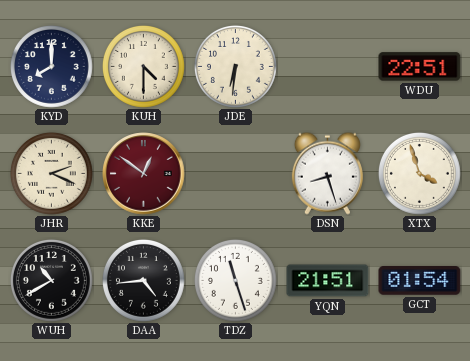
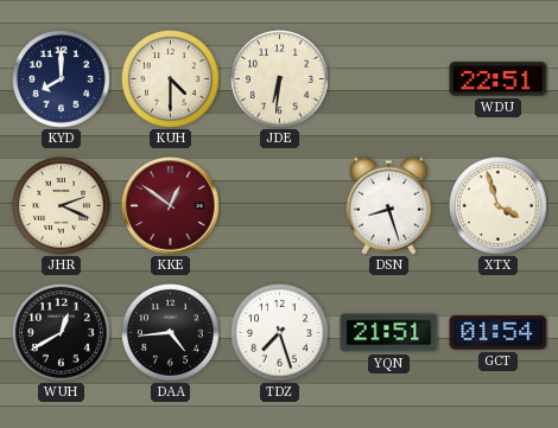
WUH: 10:40 -> 12:40 (61, 332)
TDZ: 11:27 -> 7:27 (279, 332)
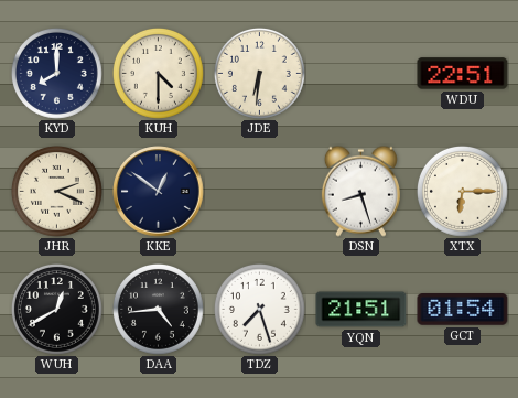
KKE dial: burgundy -> navy (159, 192)
XTX: 3:57 -> 6:15 (462, 191)
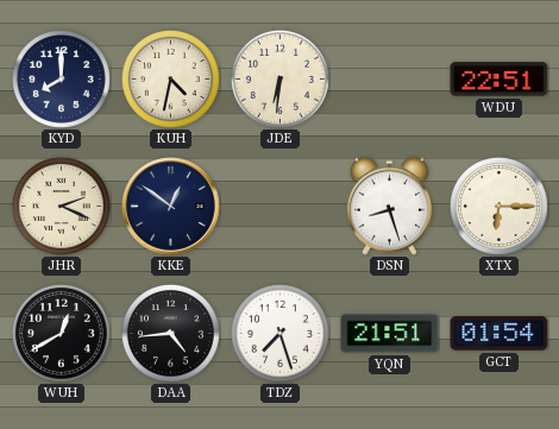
KUH: 4:30 -> 4:32 (170, 78)
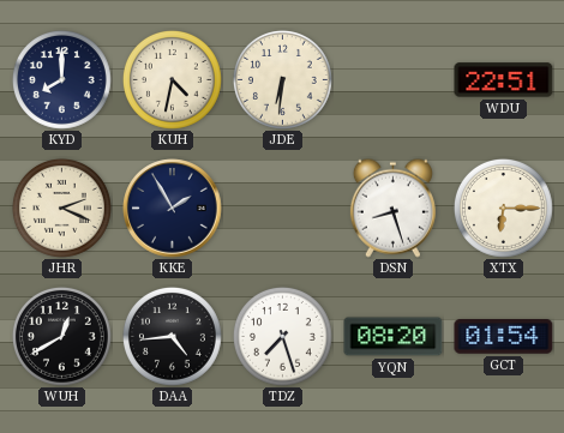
KKE: 12:51 -> 1:55 (173, 209)
YQN: 21:51 -> 08:20 (394, 337)
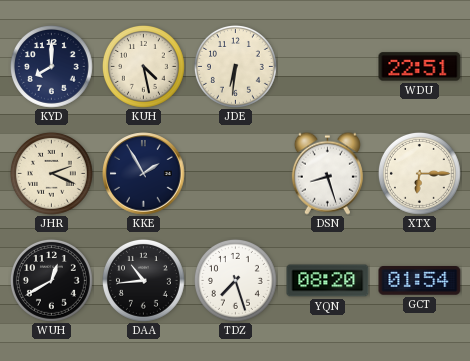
KUH: 4:32 -> 4:28 (143, 66)
DAA: 4:44 -> 10:44 (143, 280)
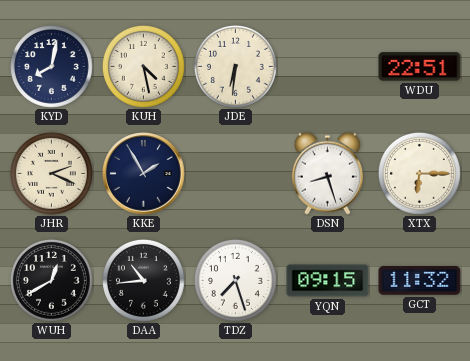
KYD: 8:00 -> 8:02 (51, 66)
YQN: 08:20 -> 09:15 (328, 281)
GCT: 01:54 -> 11:32 (420, 281)
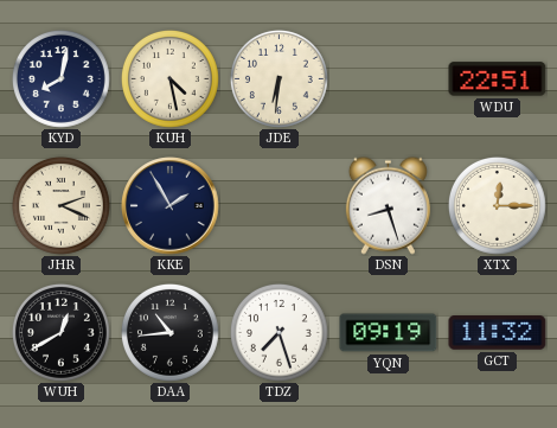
XTX: 6:15 -> 12:15 (497, 205)
YQN: 09:15 -> 09:19 (389, 333)
